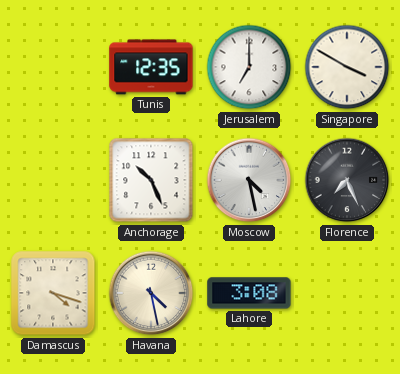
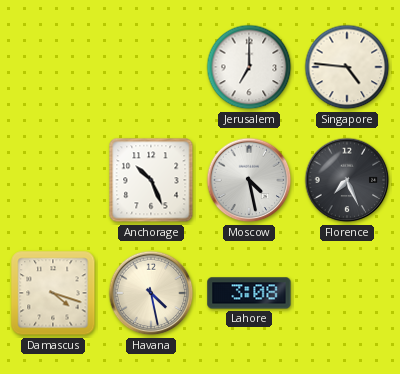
Tunis: 12:35 -> none (151, 67)
Singapore: 3:50 -> 4:46 (347, 67)
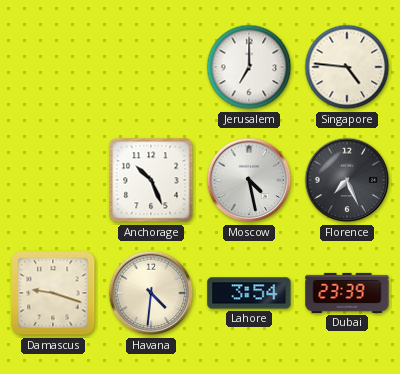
Damascus: 4:18 -> 9:18 (53, 293)
Havana: 4:28 -> 4:31 (151, 293)
Lahore: 3:08 -> 3:54 (249, 293)
Dubai: none -> 23:39 (347, 293)
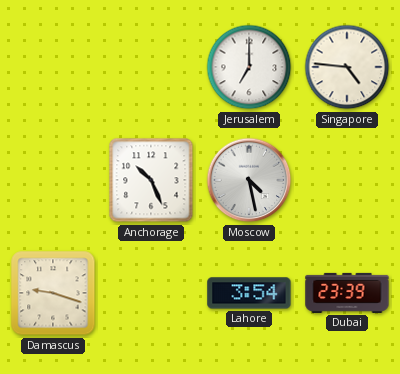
Florence: 7:26 -> none (347, 180)
Havana: 4:31 -> none (151, 293)
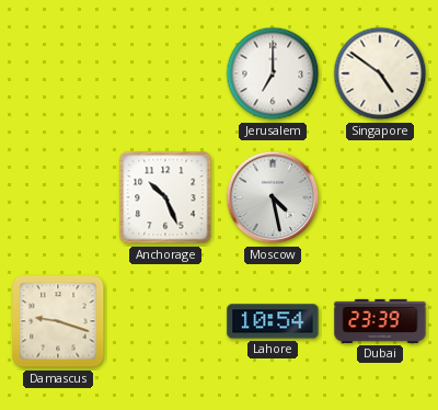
Singapore: 4:46 -> 4:51 (380, 73)
Lahore: 3:54 -> 10:54 (273, 321)
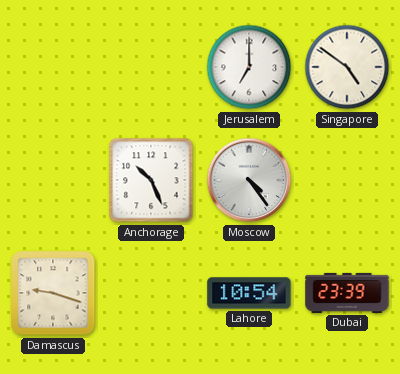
Moscow: 4:28 -> 4:24 (249, 180)
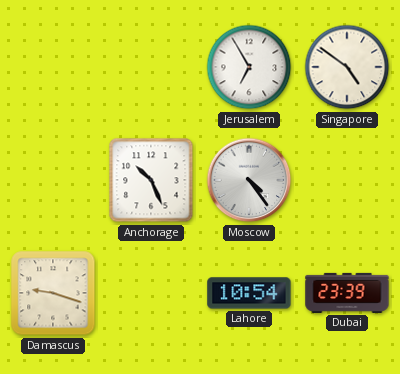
Jerusalem: 7:00 -> 6:55 (249, 67)
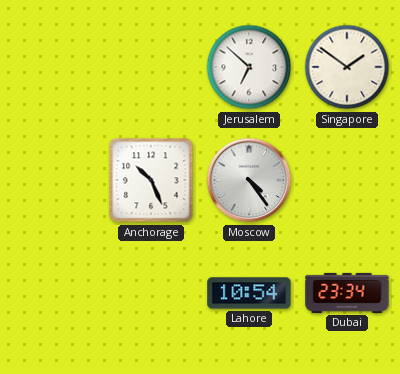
Jerusalem: 6:55 -> 6:52 (249, 67)
Singapore: 4:51 -> 1:51 (347, 67)
Damascus: 9:18 -> none (53, 293)
Dubai: 23:39 -> 23:34 (347, 293)
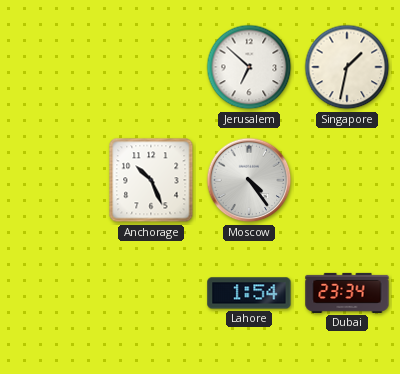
Singapore: 1:51 -> 1:32 (347, 67)
Lahore: 10:54 -> 1:54 (249, 293)
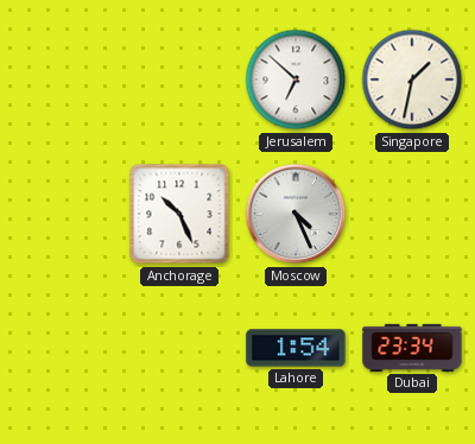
Moscow: 4:24 -> 4:26 (296, 214)
